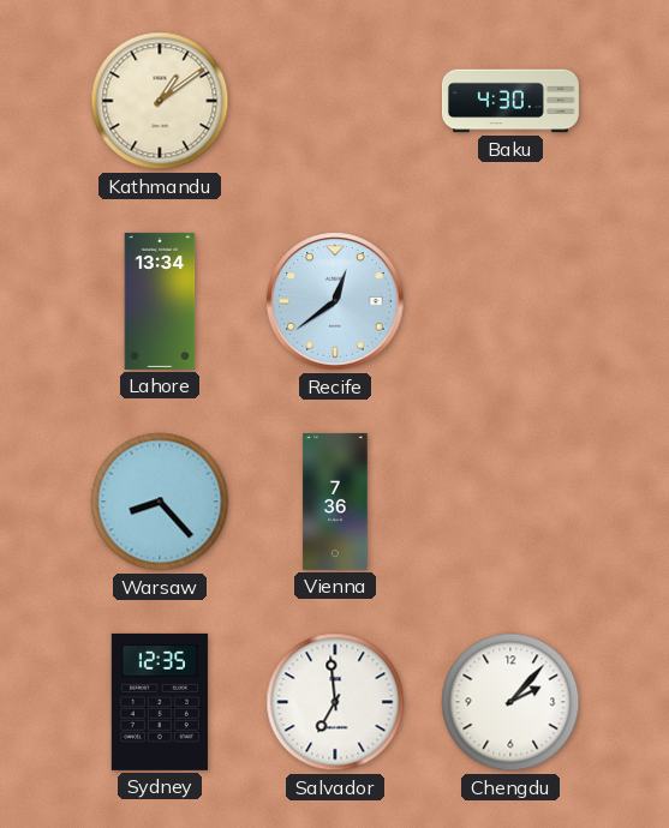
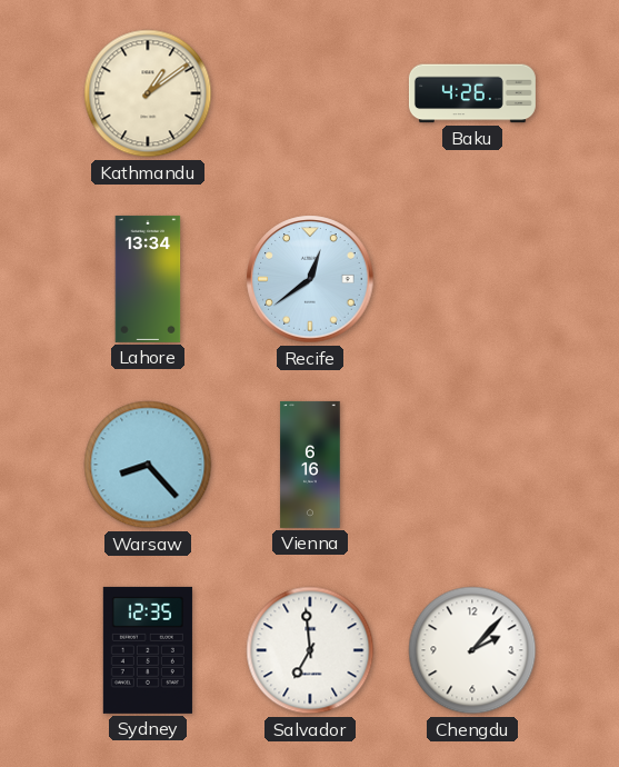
Baku: 4:30 -> 4:26 (472, 93)
Vienna: 7:36 -> 6:16 (310, 465)
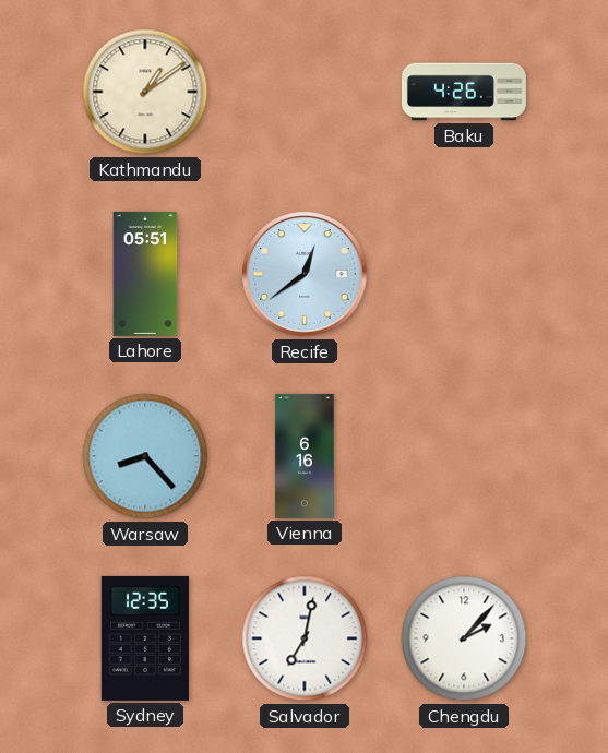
Lahore: 13:34 -> 05:51 (145, 274)
Salvador: 6:59 -> 7:02 (305, 638)
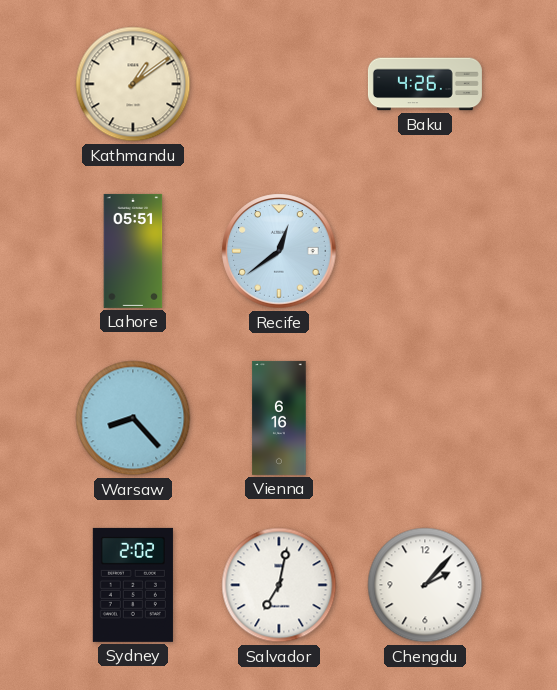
Sydney: 12:35 -> 2:02 (133, 585)
